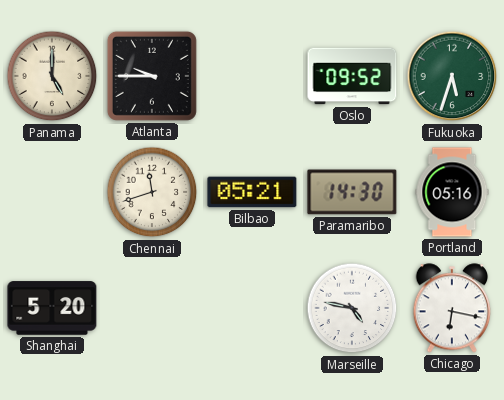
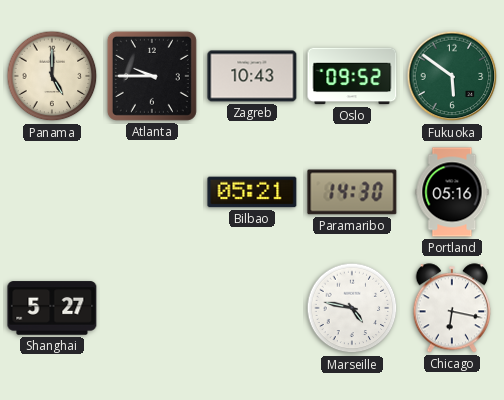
Zagreb: none -> 10:43 (252, 76)
Fukuoka: 5:33 -> 5:51 (452, 76)
Chennai: 11:42 -> none (152, 192)
Shanghai: 5:20 -> 5:27 (52, 308)
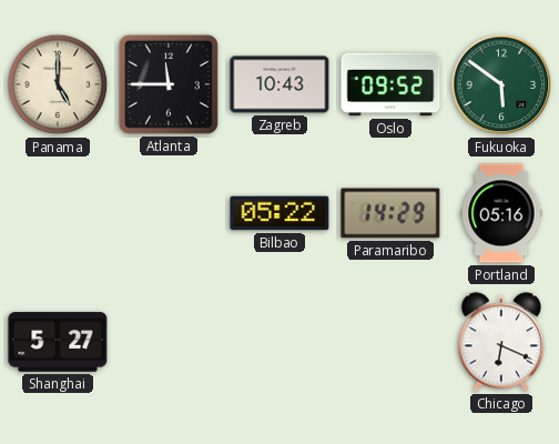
Atlanta: 9:45 -> 11:45 (169, 84)
Bilbao: 05:21 -> 05:22 (279, 213)
Paramaribo: 14:30 -> 14:29 (390, 213)
Marseille: 4:47 -> none (352, 308)
Chicago: 6:17 -> 6:19 (501, 342)
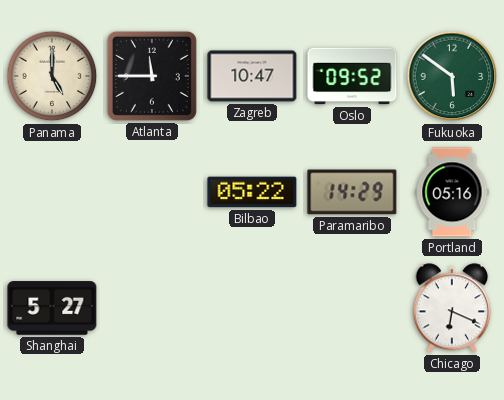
Zagreb: 10:43 -> 10:47 (252, 76)
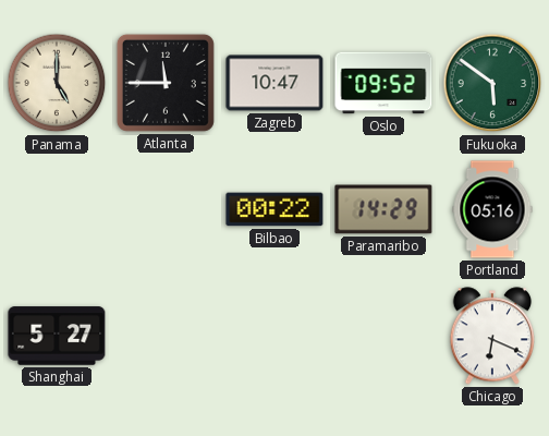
Bilbao: 05:22 -> 00:22 (274, 209)
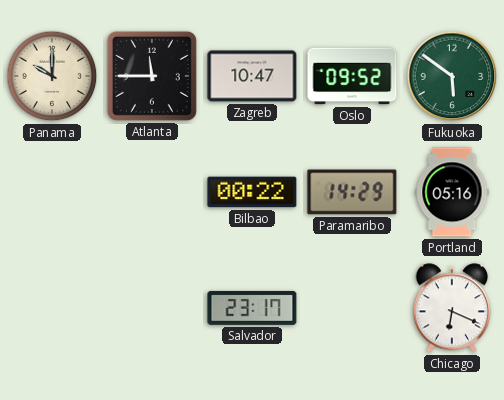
Panama: 5:00 -> 10:00 (52, 76)
Shanghai: 5:27 -> none (57, 336)
Salvador: none -> 23:17 (252, 308)
